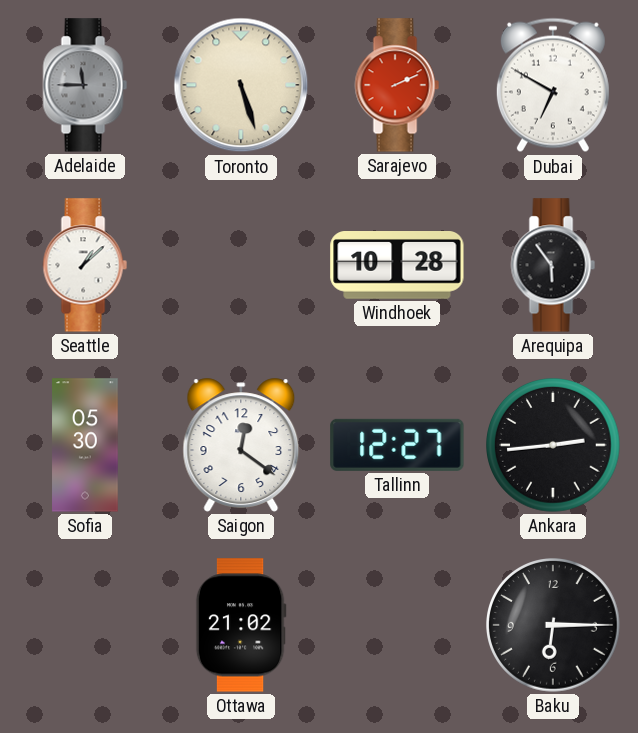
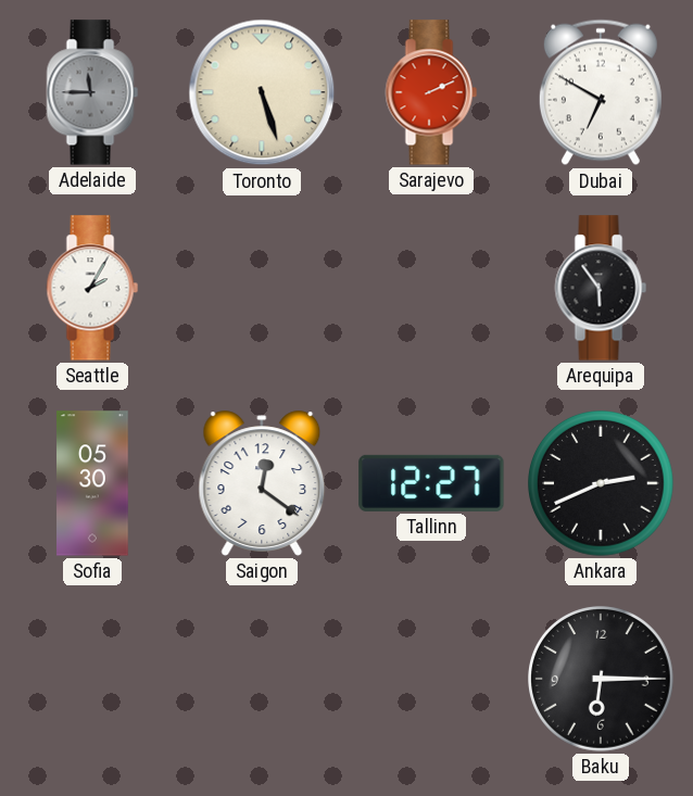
Seattle: 1:08 -> 2:05 (92, 288)
Windhoek: 10:28 -> none (397, 266)
Ankara: 2:44 -> 2:41 (602, 484)
Ottawa: 21:02 -> none (241, 625)
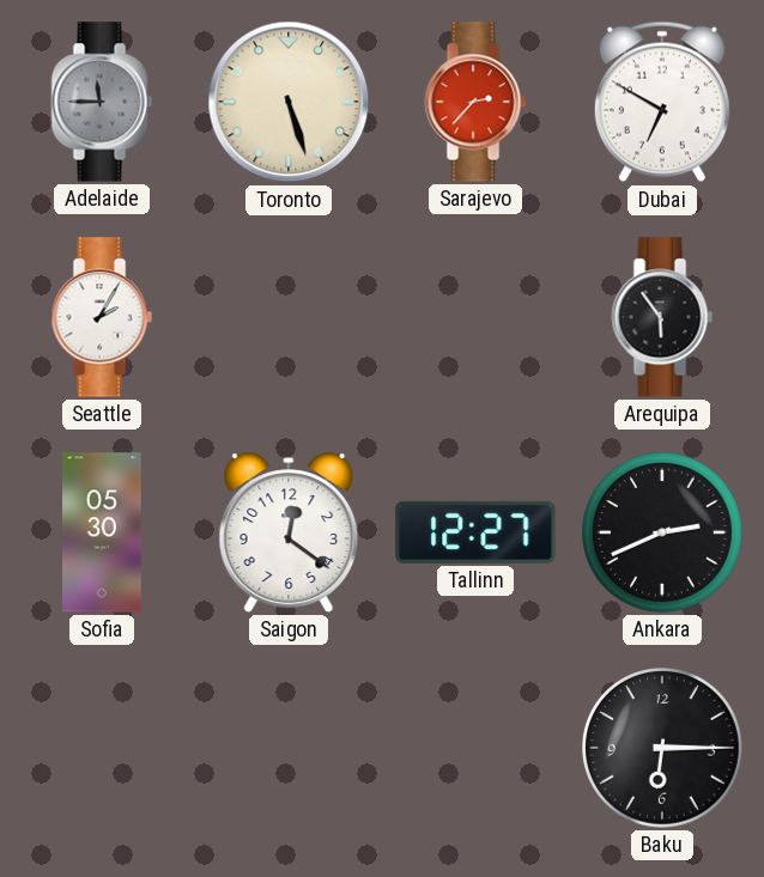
Sarajevo: 2:11 -> 2:37 (475, 102)
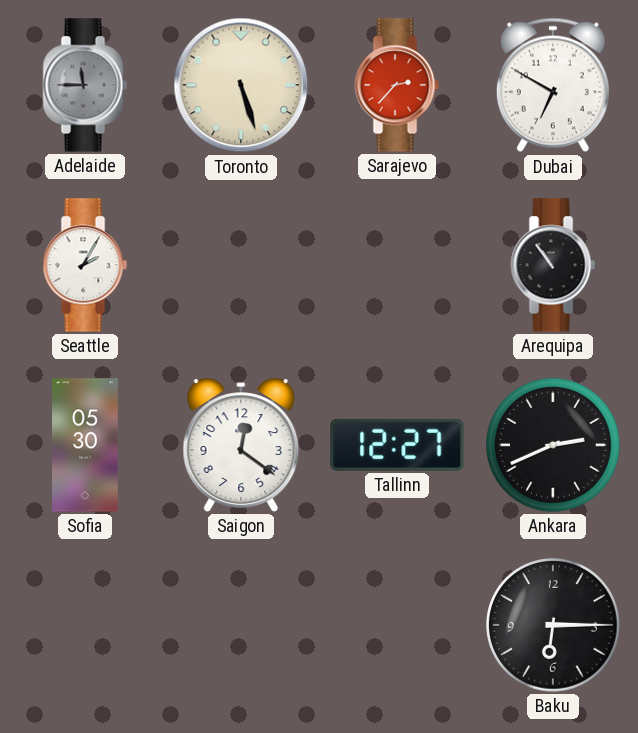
Arequipa: 5:54 -> 10:54 (553, 265)
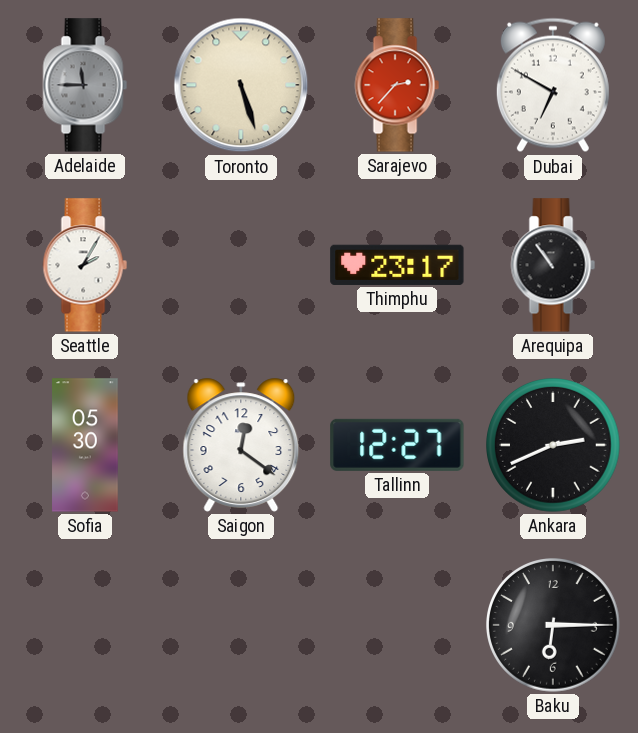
Thimphu: none -> 23:17 (397, 265)
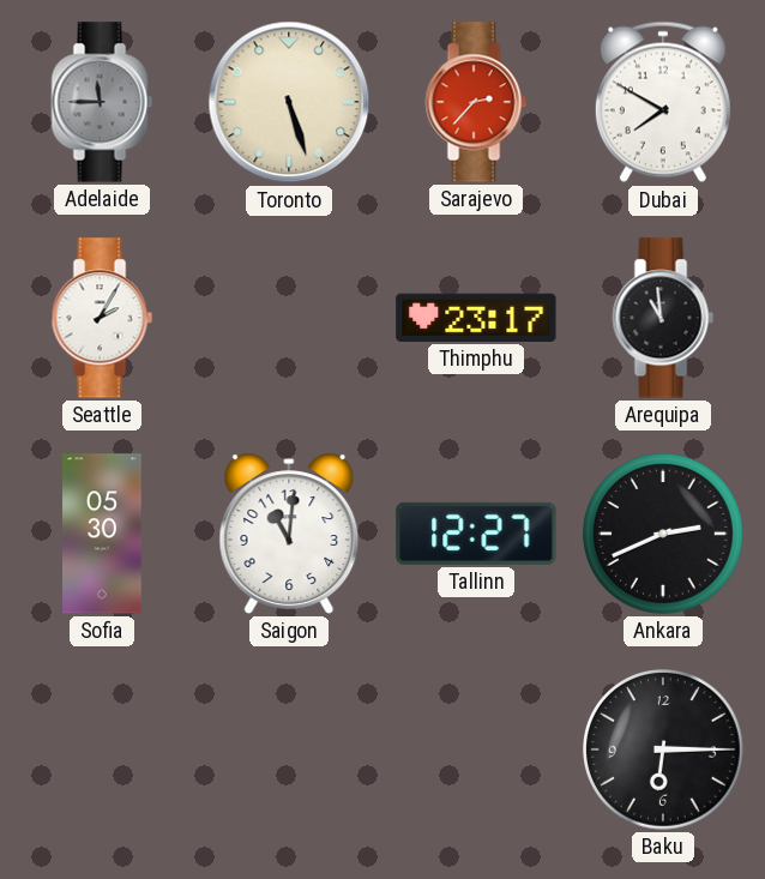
Dubai: 6:50 -> 7:50 (663, 102)
Arequipa: 10:54 -> 10:59 (663, 318)
Saigon: 12:21 -> 11:01 (289, 534)
